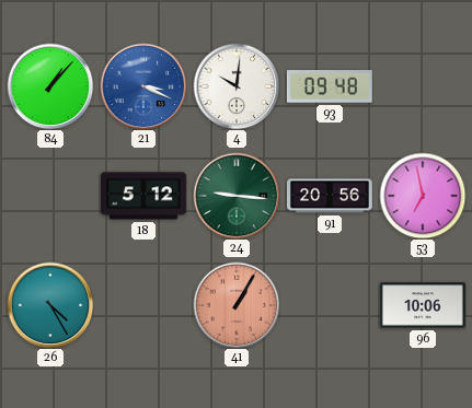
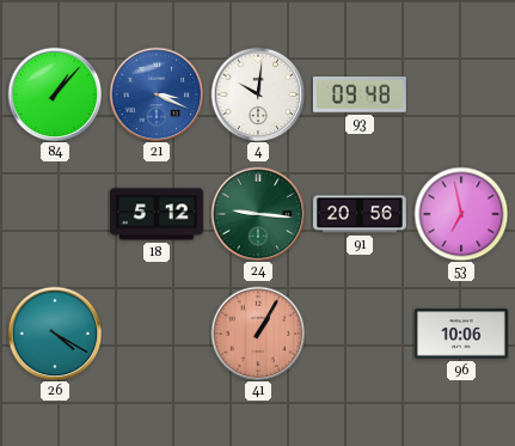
26: 4:25 -> 4:20 (55, 334)
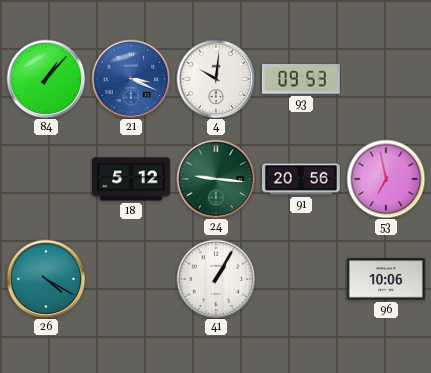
93: 09:48 -> 09:53 (301, 79)
41 dial: salmon -> white (216, 279)
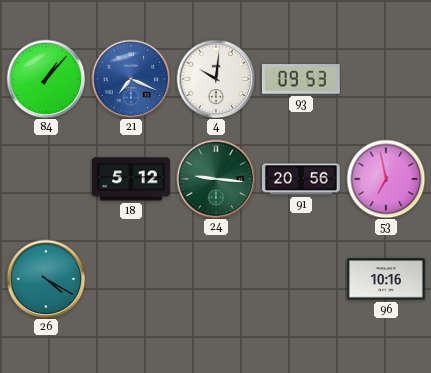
21: 3:19 -> 7:19 (131, 79)
41: 1:05 -> none (216, 279)
96: 10:06 -> 10:16 (386, 279)
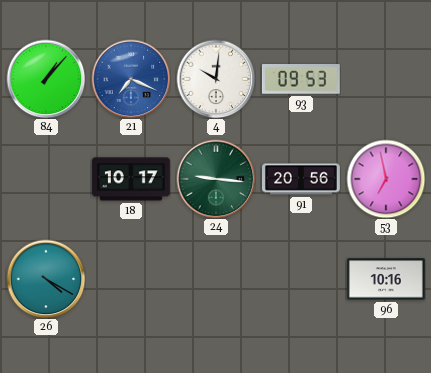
18: 5:12 -> 10:17 (131, 179)
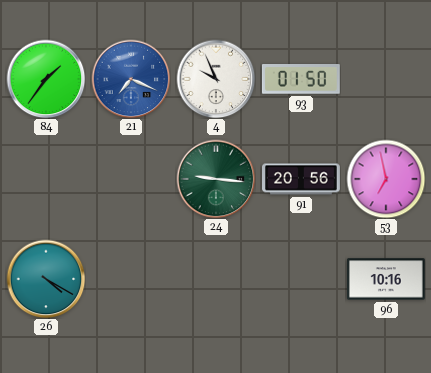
84: 1:07 -> 1:36 (46, 79)
4: 10:01 -> 9:56 (216, 79)
93: 09:53 -> 01:50 (301, 79)
18: 10:17 -> none (131, 179)
